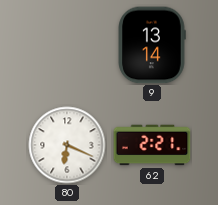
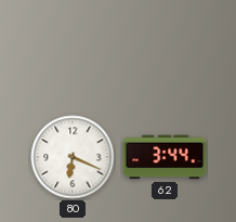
9: 13:14 -> none (152, 45)
62: 2:21 -> 3:44 (165, 157)
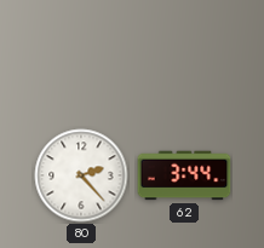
80: 6:19 -> 2:23 (81, 175)
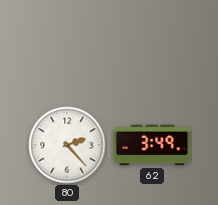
62: 3:44 -> 3:49 (152, 145)
